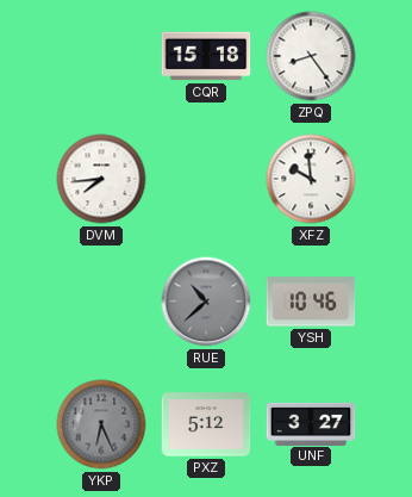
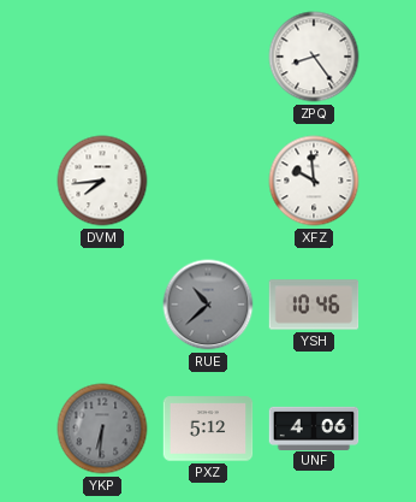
CQR: 15:18 -> none (206, 56)
YKP: 6:26 -> 6:31 (102, 429)
UNF: 3:27 -> 4:06 (314, 427)
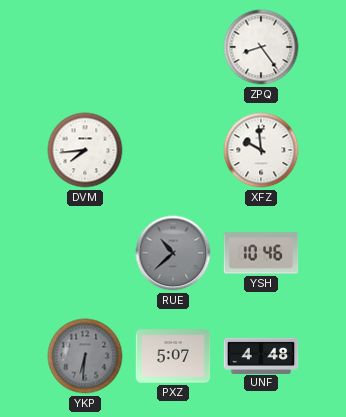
PXZ: 5:12 -> 5:07 (173, 356)
UNF: 4:06 -> 4:48 (261, 355)
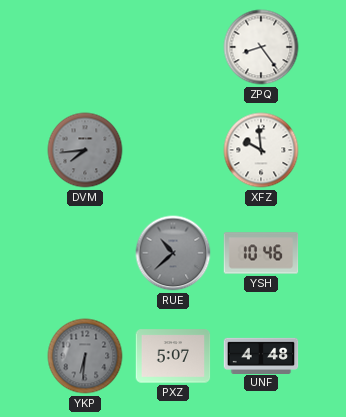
DVM dial: white -> grey (85, 150)
